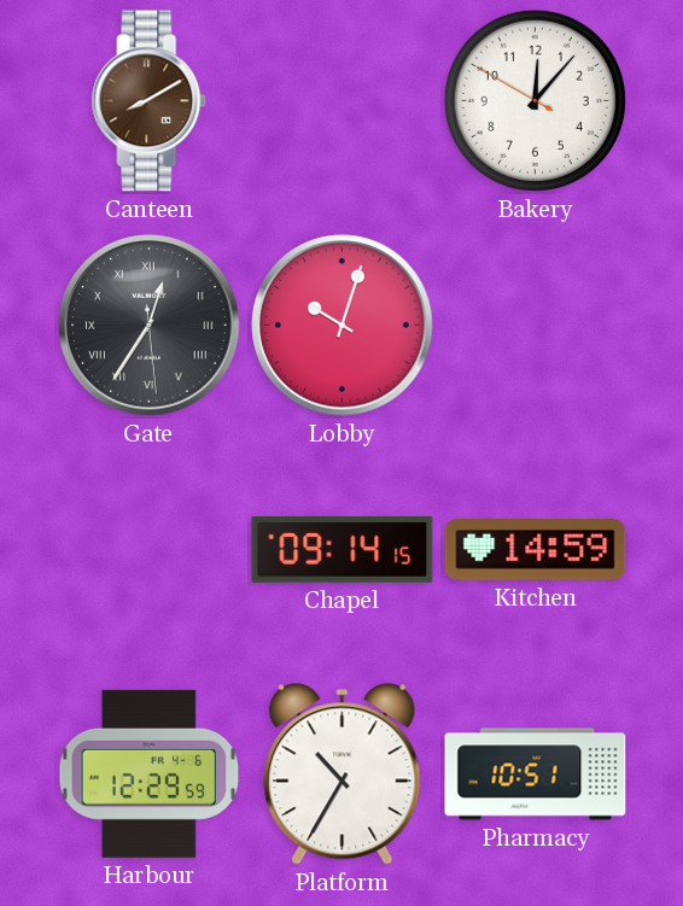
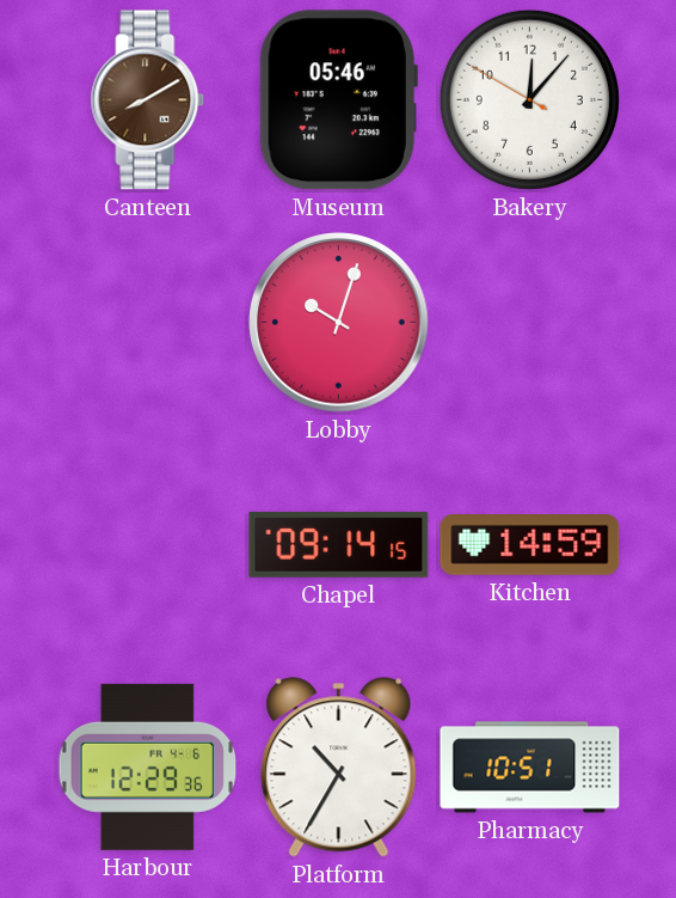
Museum: none -> 05:46 (338, 100)
Gate: 12:35 -> none (150, 326)
Harbour: 12:29:59 -> 12:29:36 (148, 766)
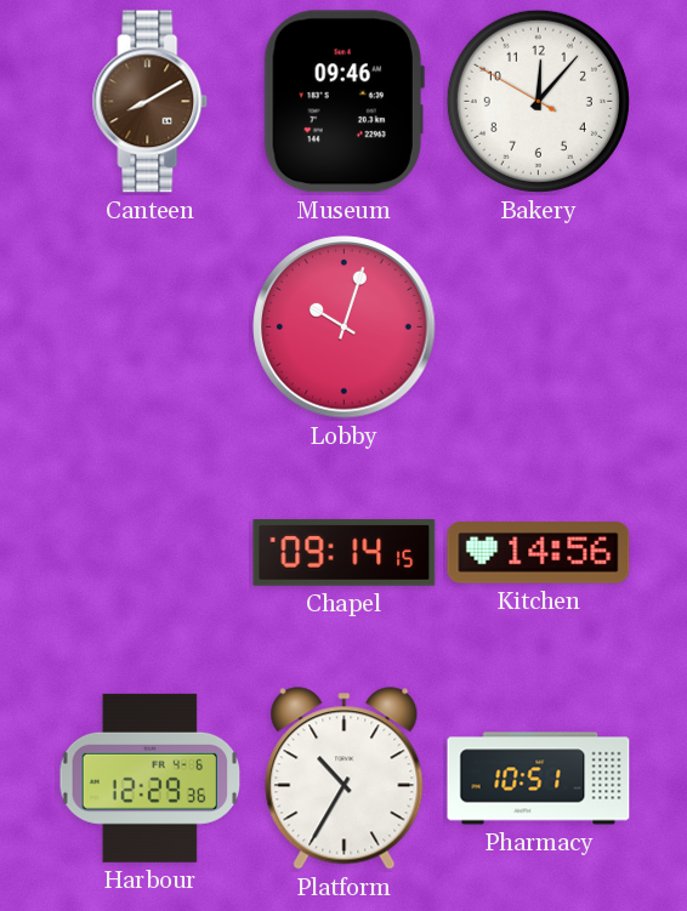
Museum: 05:46 -> 09:46 (343, 102)
Kitchen: 14:59 -> 14:56 (539, 553)
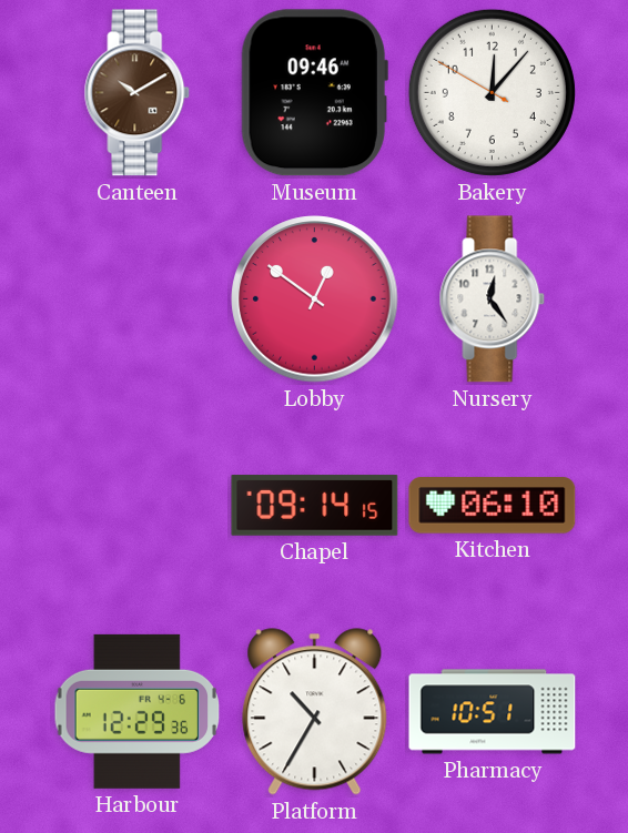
Canteen: 8:10 -> 10:10 (138, 93)
Lobby: 10:03 -> 12:51 (315, 299)
Nursery: none -> 12:24 (493, 299)
Kitchen: 14:56 -> 06:10 (493, 506)
